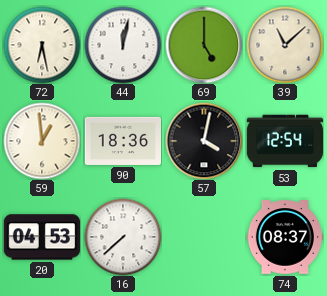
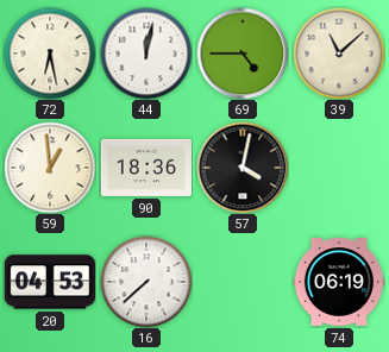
69: 5:00 -> 4:45 (243, 54)
53: 12:54 -> none (284, 141)
74: 08:37 -> 06:19 (338, 282)
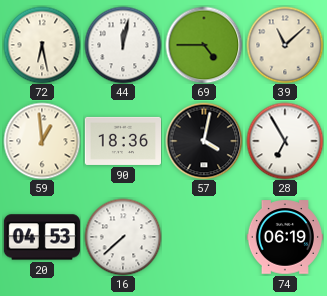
28: none -> 6:55 (285, 141)
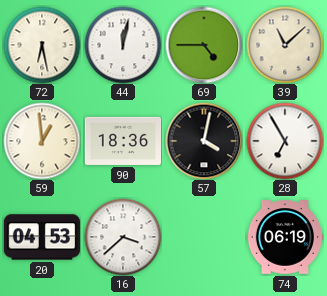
16: 7:38 -> 3:38 (123, 237)
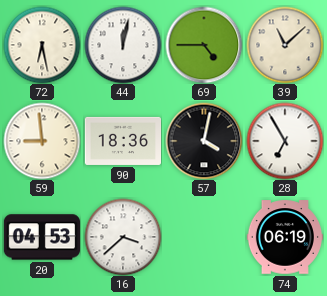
59: 12:59 -> 8:59 (42, 141)
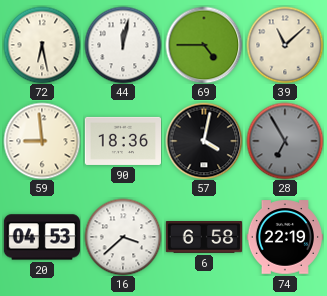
28 dial: white -> grey (285, 141)
6: none -> 6:58 (203, 238)
74: 06:19 -> 22:19 (284, 237)
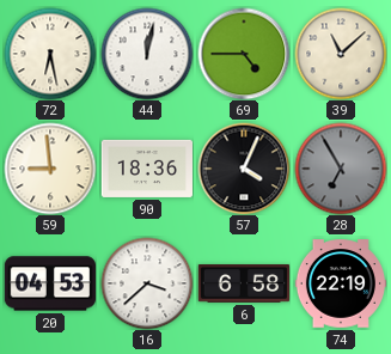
57: 4:02 -> 4:04 (244, 169)
